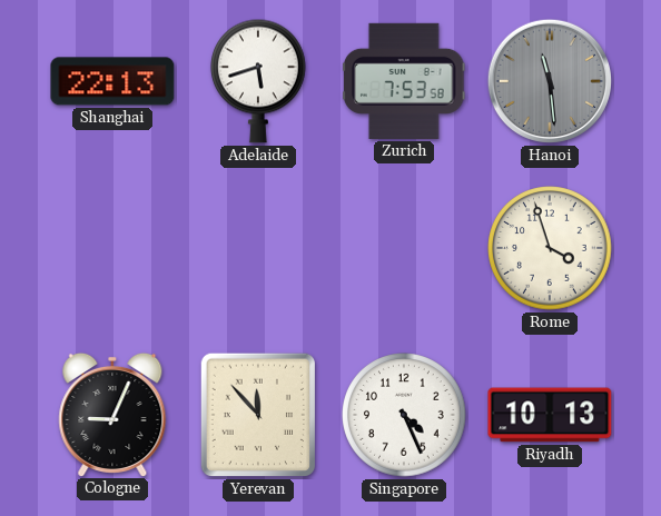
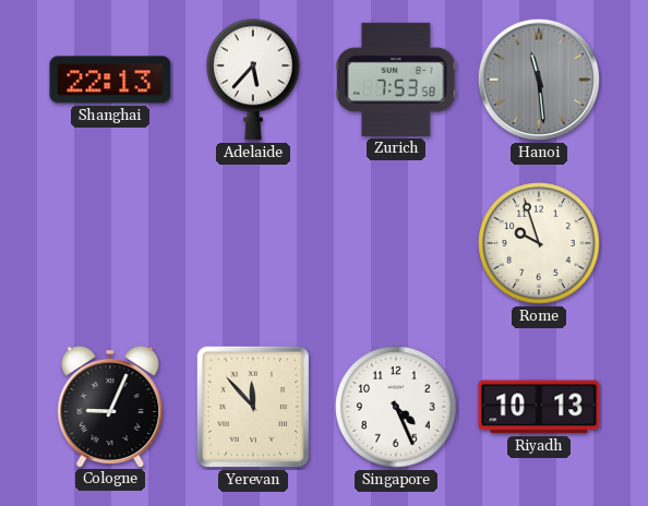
Adelaide: 5:42 -> 5:37 (254, 80)
Rome: 3:57 -> 9:57 (539, 243)
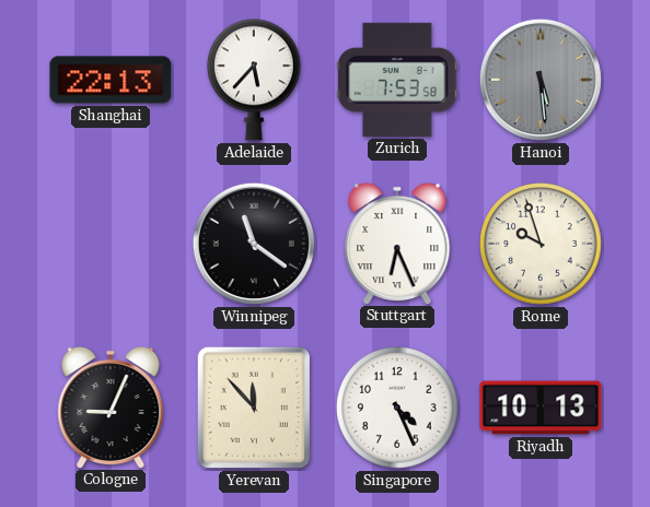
Hanoi: 11:29 -> 5:29 (541, 80)
Winnipeg: none -> 11:21 (254, 244)
Stuttgart: none -> 6:26 (397, 243)
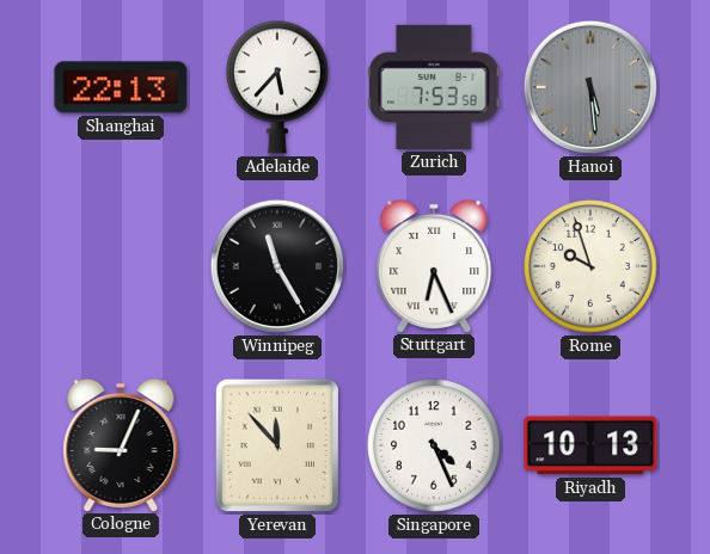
Winnipeg: 11:21 -> 11:25 (277, 266)
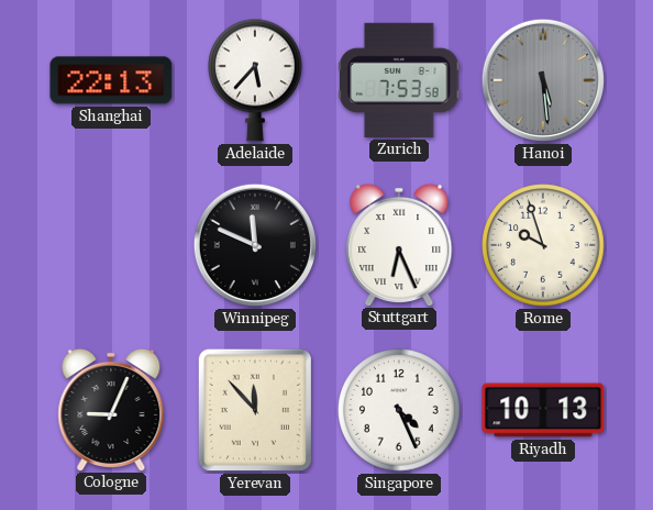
Winnipeg: 11:25 -> 11:49 (255, 245)
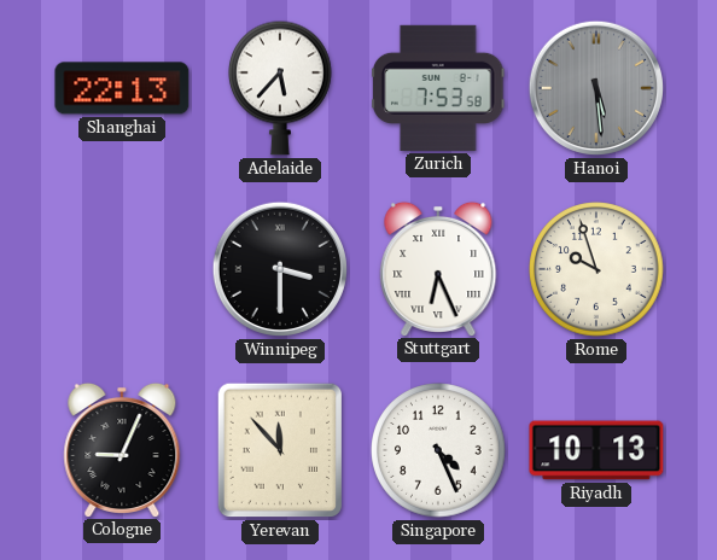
Winnipeg: 11:49 -> 3:30 (280, 269)
